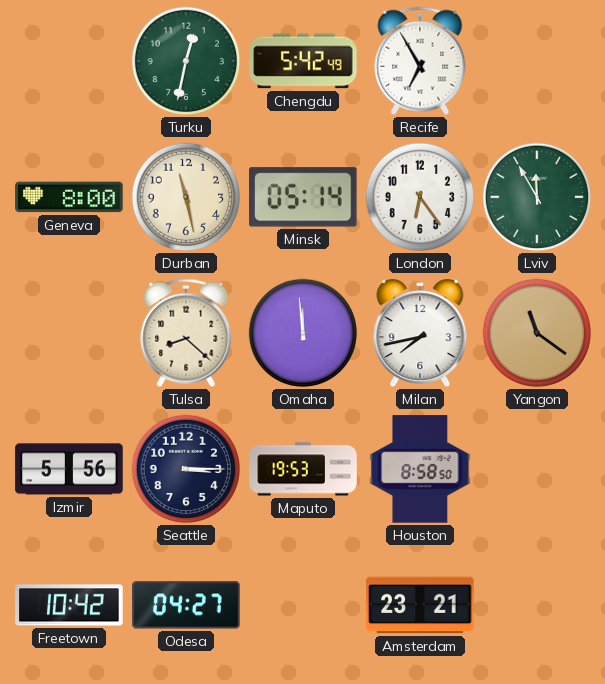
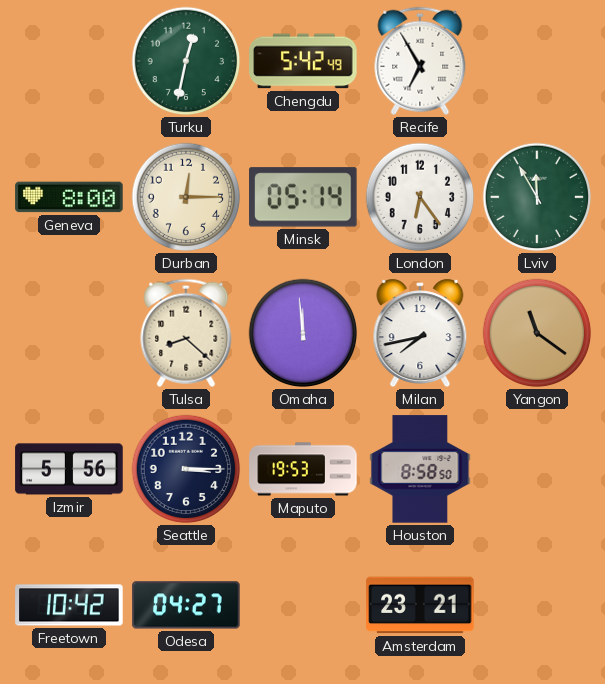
Durban: 11:28 -> 12:15 (186, 197)
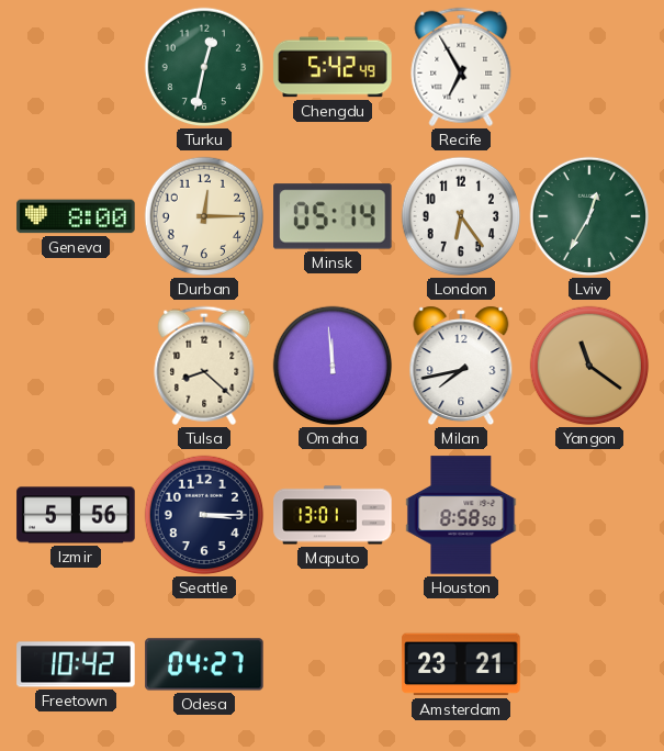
Lviv: 11:55 -> 12:35 (589, 216)
Maputo: 19:53 -> 13:01 (333, 515)
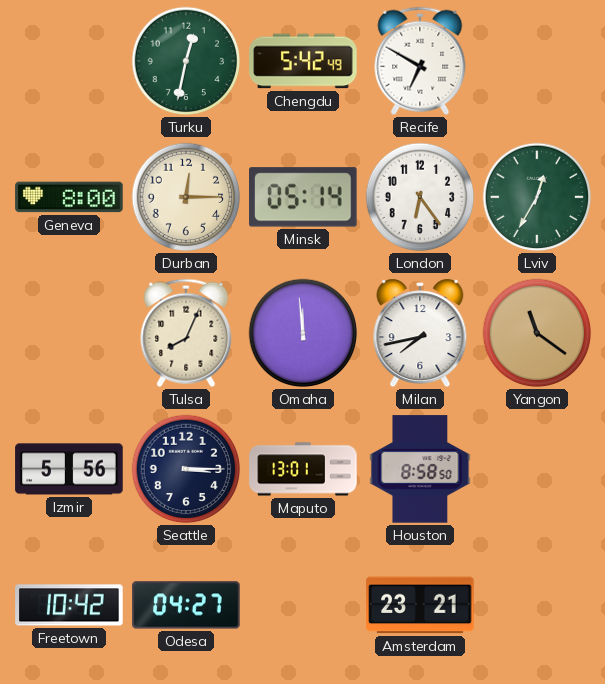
Recife: 6:55 -> 6:50 (420, 61)
Tulsa: 8:22 -> 8:04 (186, 333)
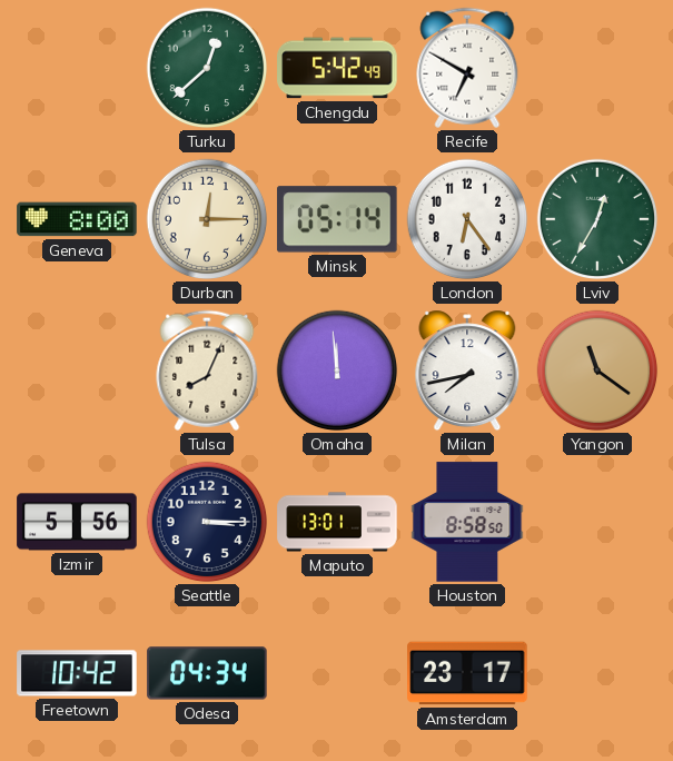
Turku: 12:32 -> 12:38 (207, 68)
Odesa: 04:27 -> 04:34 (207, 673)
Amsterdam: 23:21 -> 23:17 (467, 673)
